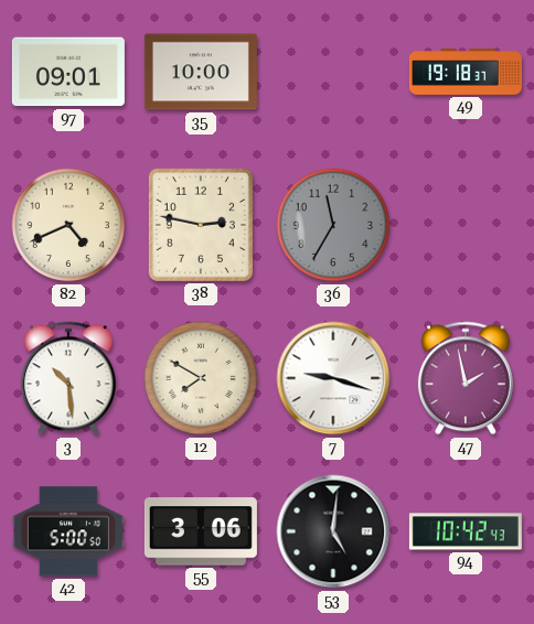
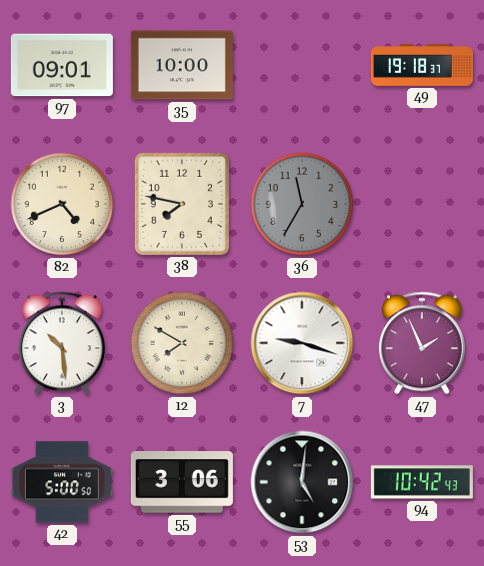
38: 2:47 -> 7:47 (182, 204)
47: 1:58 -> 1:56 (422, 343)
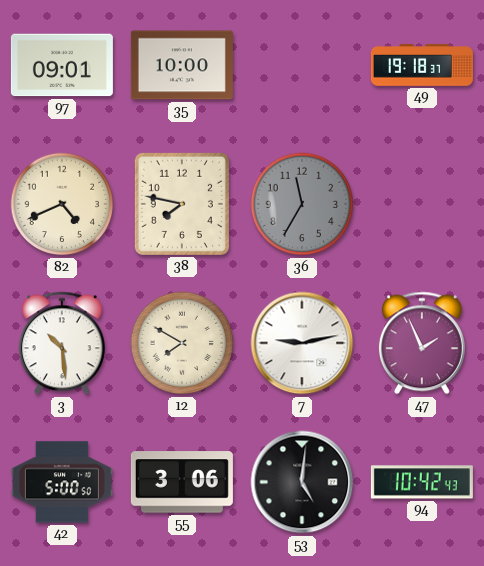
7: 9:18 -> 9:13 (302, 343)
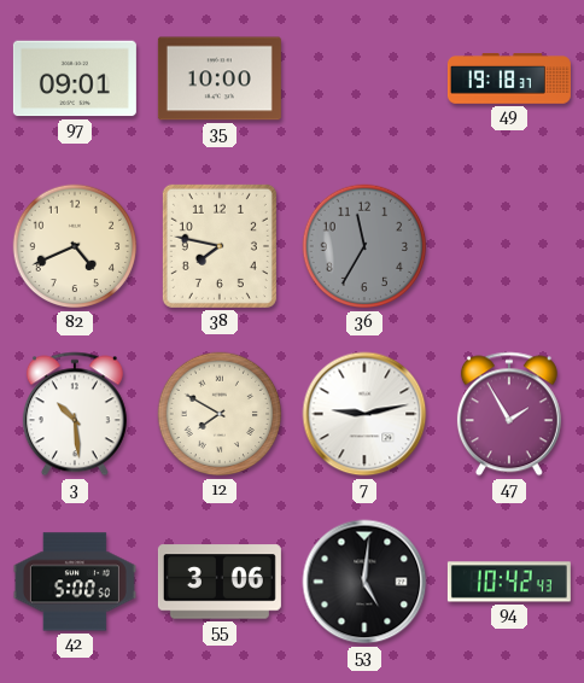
47: 1:56 -> 1:55 (509, 414)
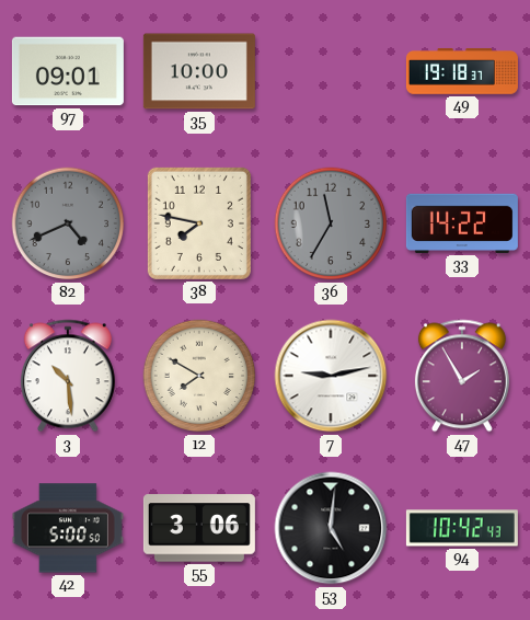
82 dial: cream -> grey (68, 223)
33: none -> 14:22 (462, 223)
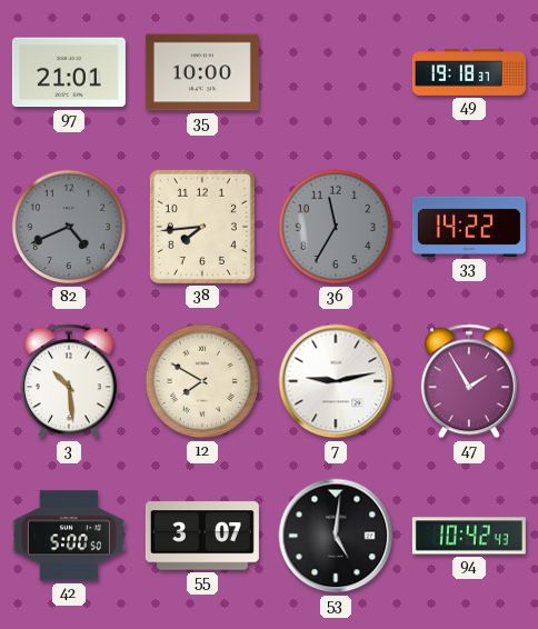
97: 09:01 -> 21:01 (69, 72)
38: 7:47 -> 7:44 (202, 227)
55: 3:06 -> 3:07 (202, 536)
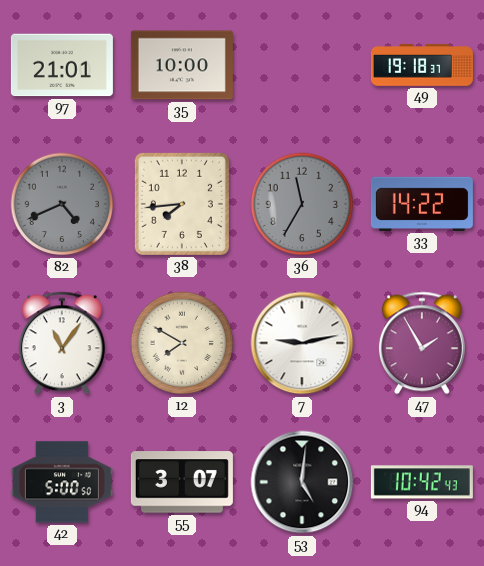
3: 10:29 -> 11:06 (62, 343)
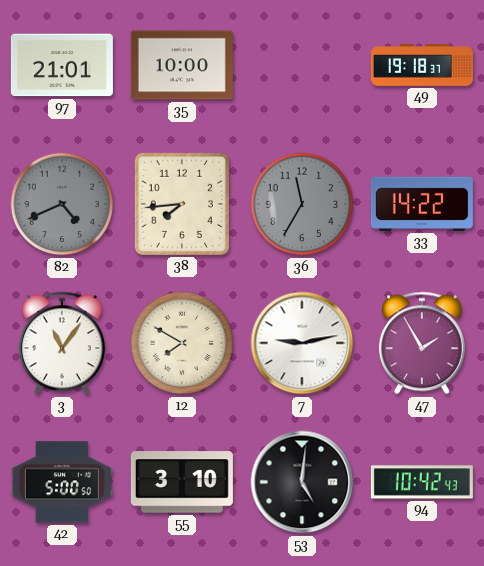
55: 3:07 -> 3:10 (182, 482)
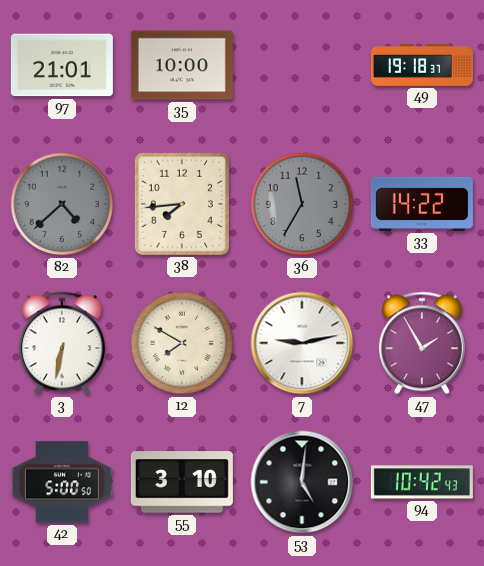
82: 4:41 -> 4:38 (62, 204)
3: 11:06 -> 6:32 (62, 343)
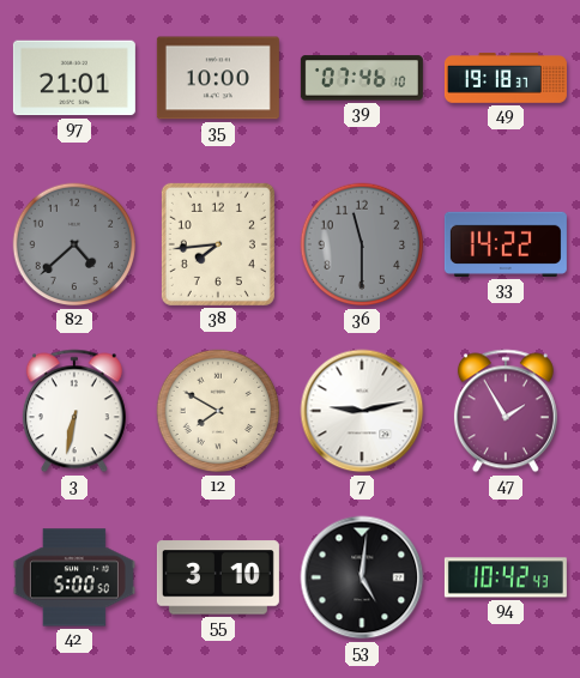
39: none -> 07:46 (362, 78)
36: 11:35 -> 11:30 (362, 244)
